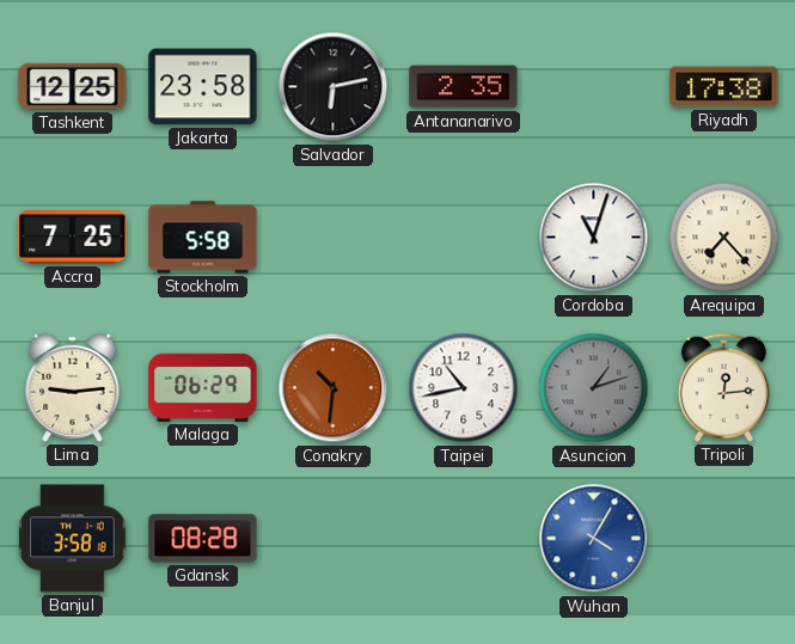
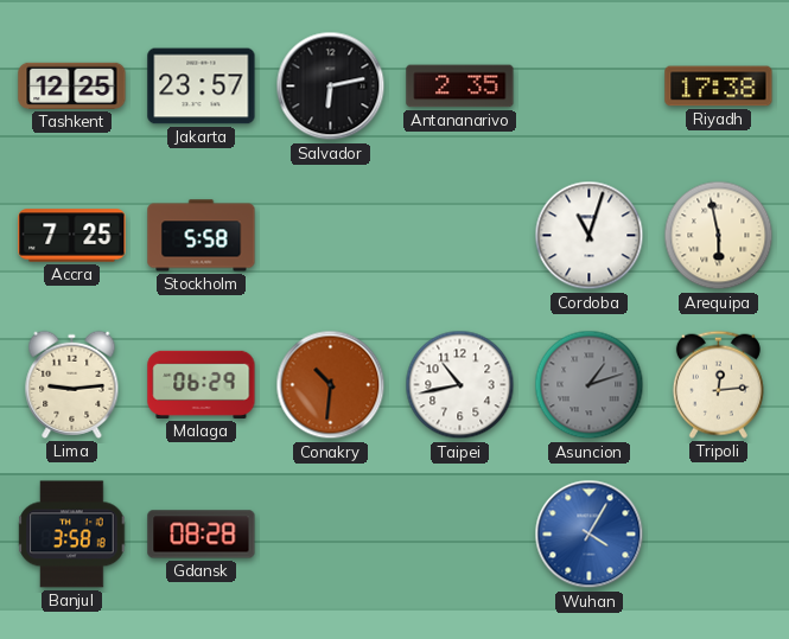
Jakarta: 23:58 -> 23:57 (202, 87)
Arequipa: 7:23 -> 5:58 (719, 236)
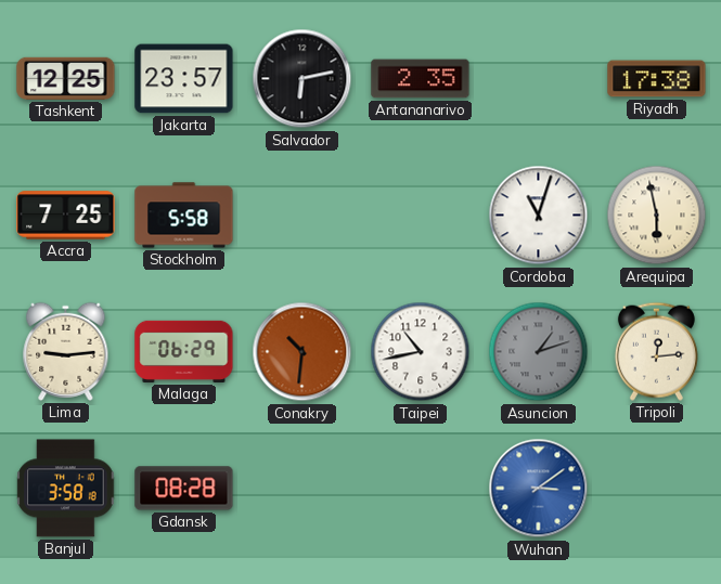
Wuhan: 4:05 -> 3:09 (539, 489)
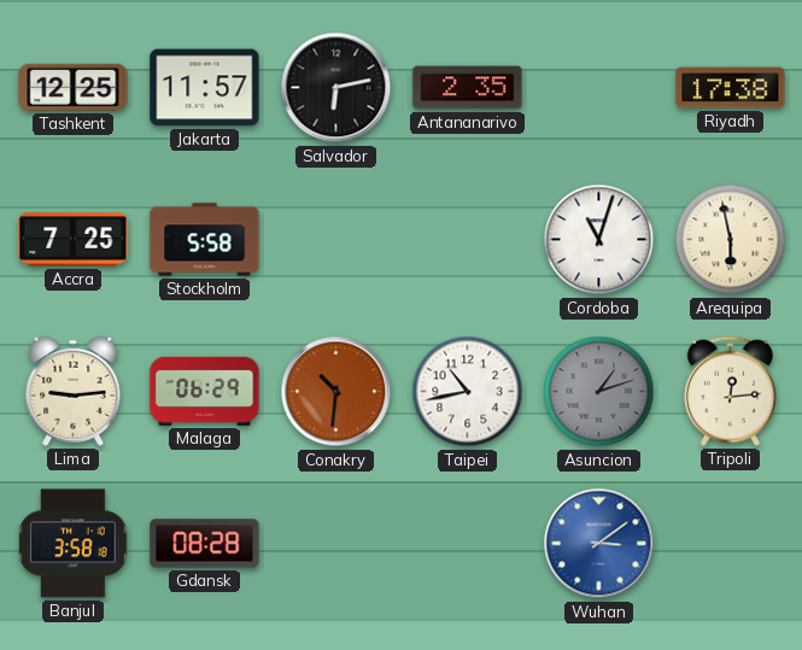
Jakarta: 23:57 -> 11:57 (205, 88)
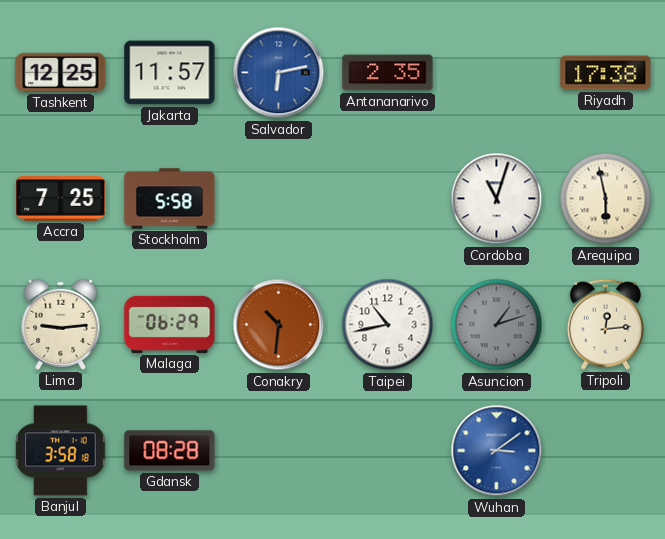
Salvador dial: black -> blue (279, 73)
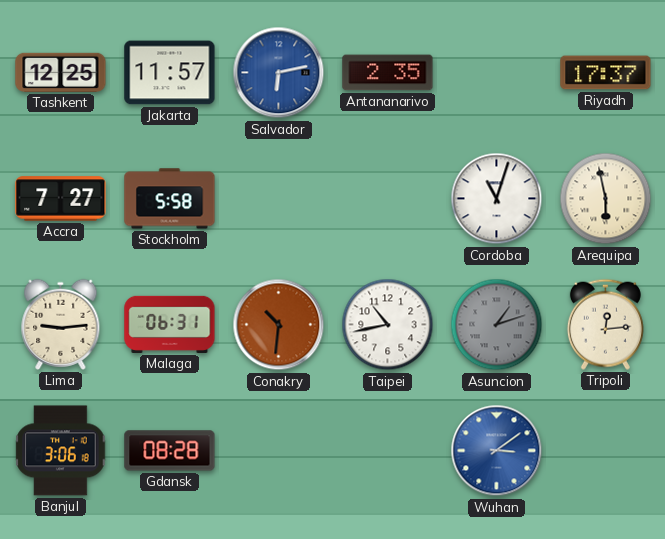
Riyadh: 17:38 -> 17:37 (606, 73)
Accra: 7:25 -> 7:27 (61, 199)
Malaga: 06:29 -> 06:31 (170, 324)
Banjul: 3:58 -> 3:06 (61, 451)
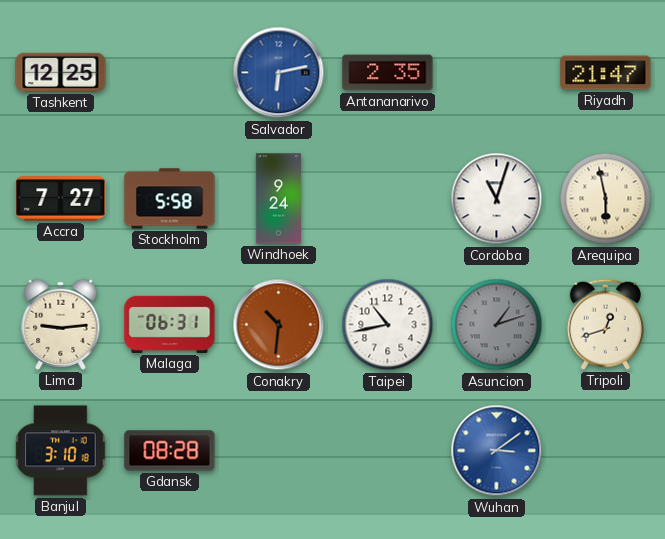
Jakarta: 11:57 -> none (170, 73)
Riyadh: 17:37 -> 21:47 (606, 73)
Windhoek: none -> 9:24 (278, 199)
Tripoli: 12:14 -> 12:42 (605, 324)
Banjul: 3:06 -> 3:10 (61, 451)
